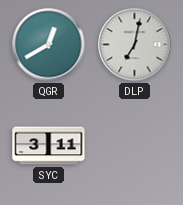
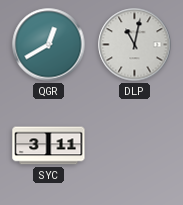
DLP: 7:02 -> 11:02 (135, 45)
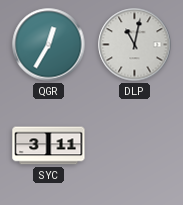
QGR: 12:40 -> 12:35 (49, 45)
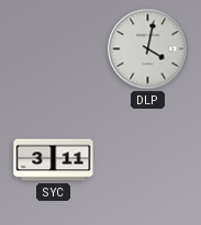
QGR: 12:35 -> none (49, 45)
DLP: 11:02 -> 4:02 (148, 49)
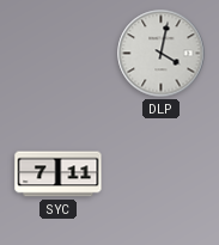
SYC: 3:11 -> 7:11 (59, 174)
